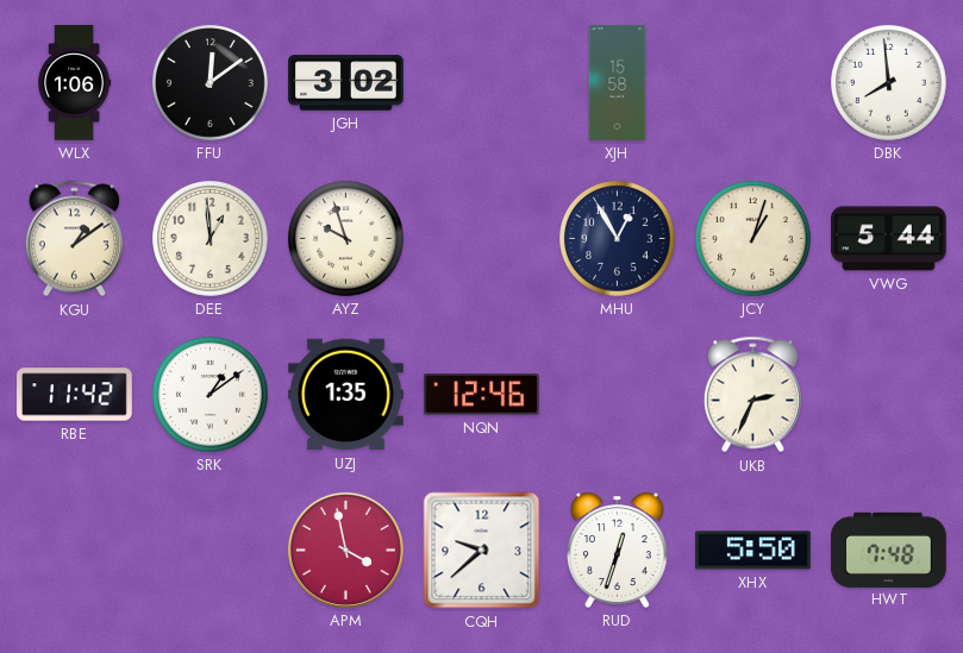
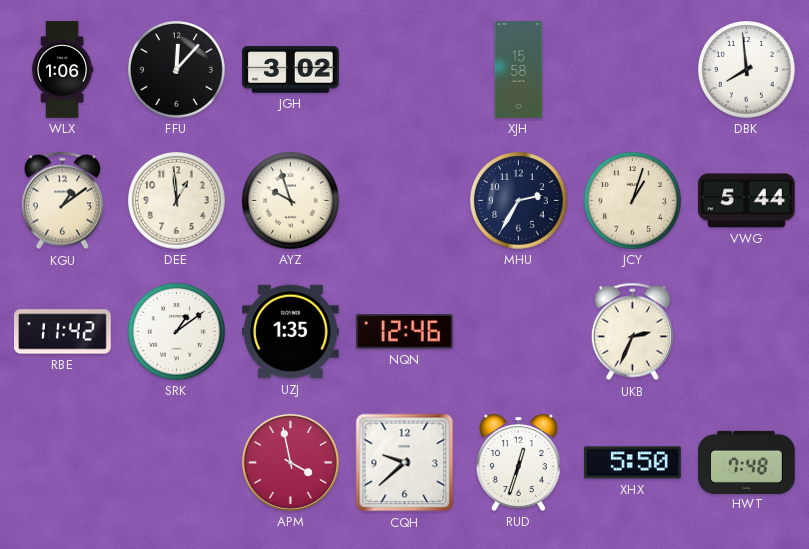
FFU: 12:09 -> 12:07 (177, 70)
MHU: 12:55 -> 2:35 (519, 201)
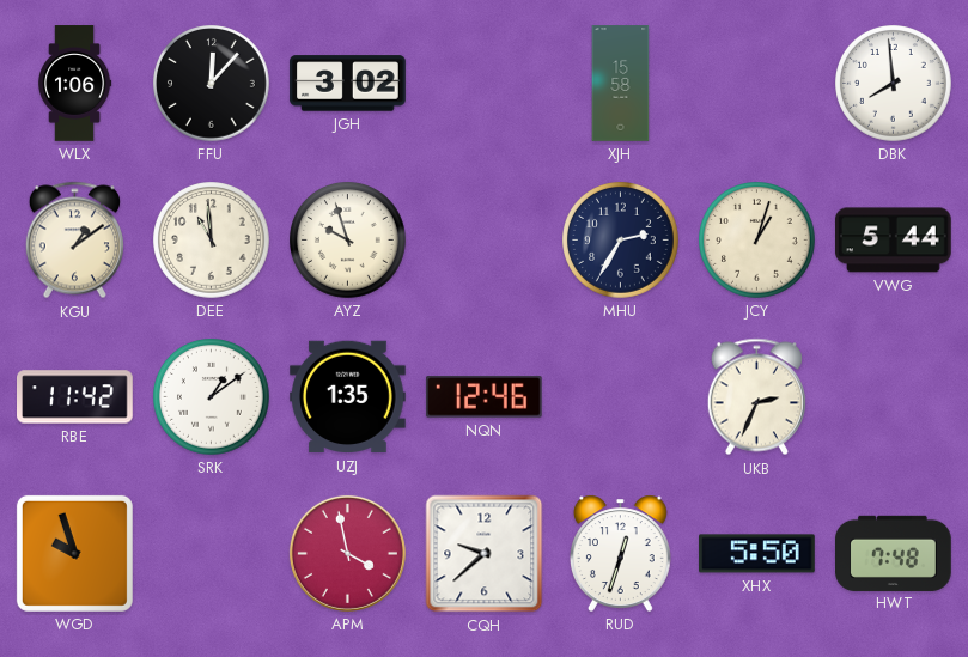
DEE: 12:59 -> 10:59 (212, 241)
WGD: none -> 9:57 (74, 553)
